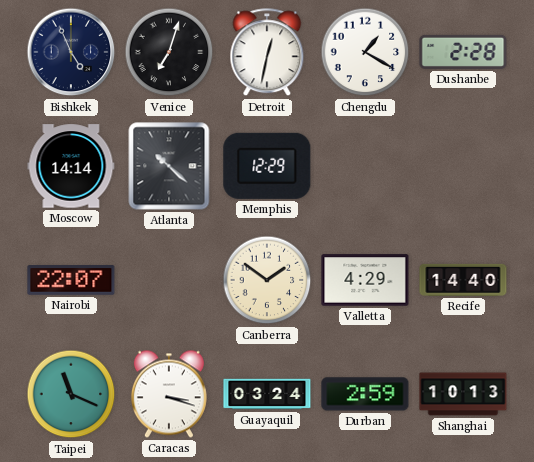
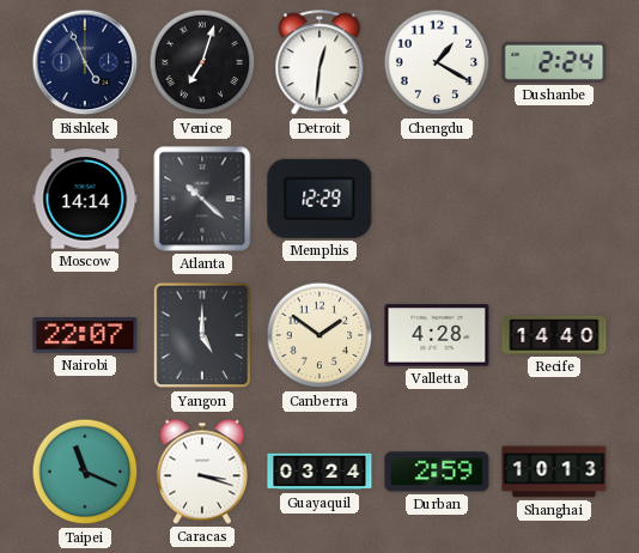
Detroit: 12:32 -> 12:31 (319, 63)
Dushanbe: 2:28 -> 2:24 (554, 62)
Yangon: none -> 5:00 (202, 335)
Valletta: 4:29 -> 4:28 (437, 335)
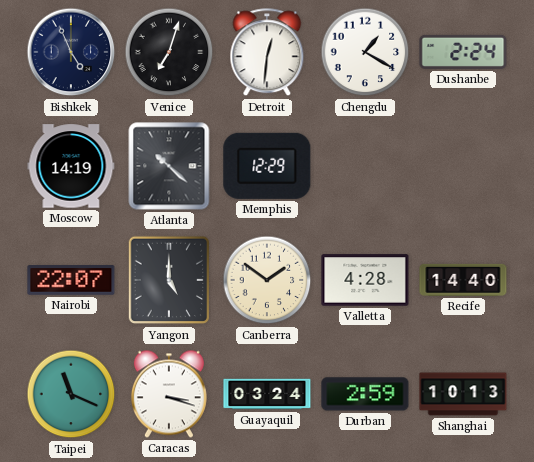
Moscow: 14:14 -> 14:19 (71, 166)
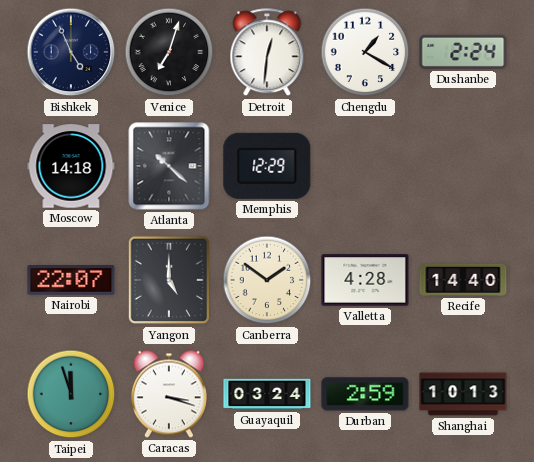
Moscow: 14:19 -> 14:18 (71, 166)
Taipei: 11:19 -> 11:57 (71, 394)
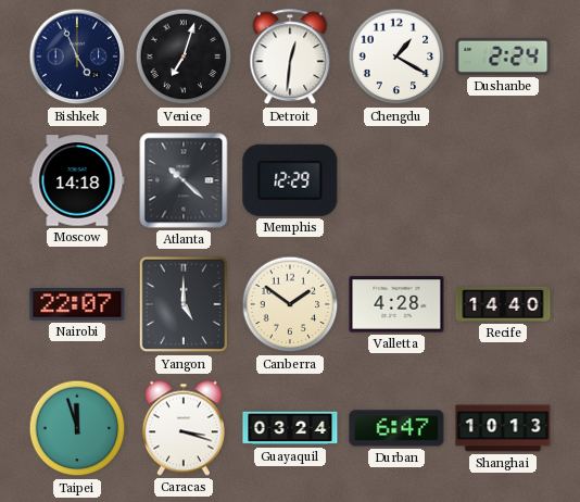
Durban: 2:59 -> 6:47 (396, 428)
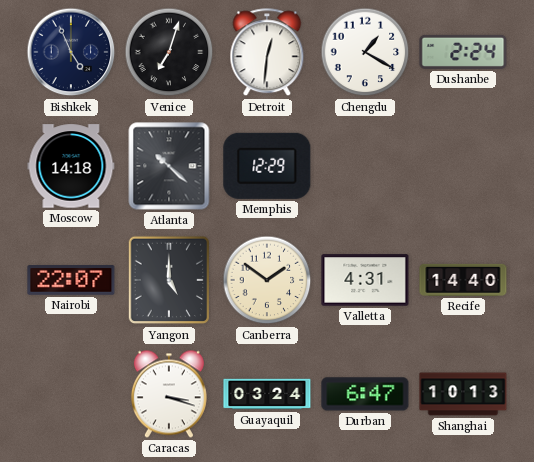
Valletta: 4:28 -> 4:31 (365, 280)
Taipei: 11:57 -> none (77, 428)
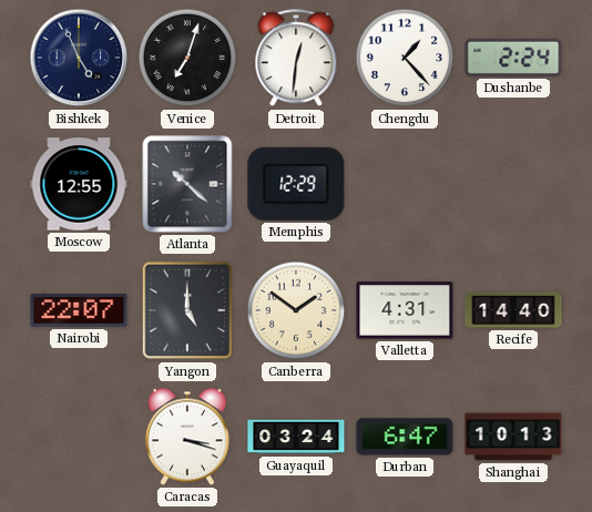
Chengdu: 1:20 -> 1:23 (405, 58)
Moscow: 14:18 -> 12:55 (79, 184)
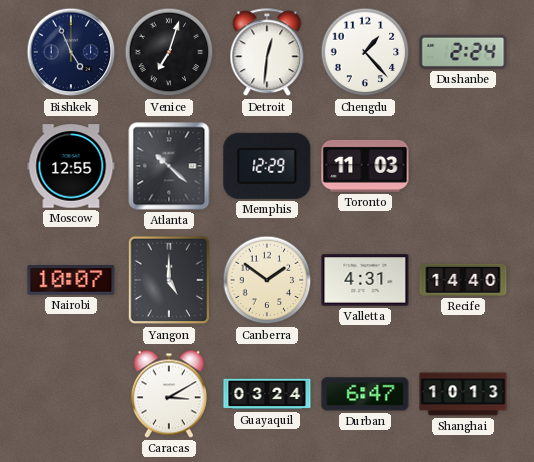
Toronto: none -> 11:03 (365, 166)
Nairobi: 22:07 -> 10:07 (71, 280)
Caracas: 3:18 -> 3:10 (169, 394)
